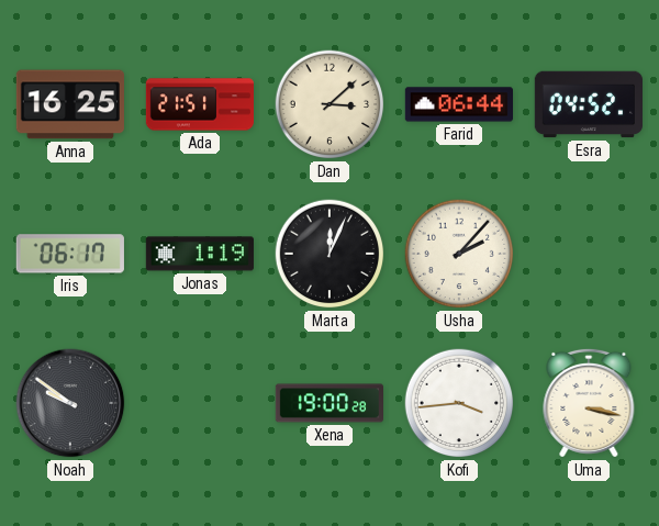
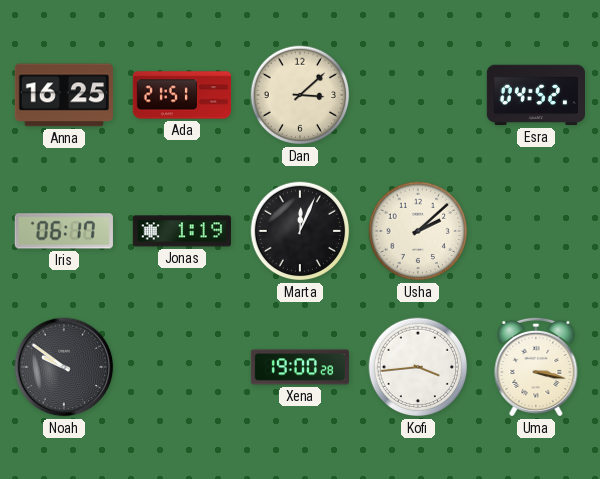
Farid: 06:44 -> none (458, 104)
Usha: 2:07 -> 2:08 (418, 231)
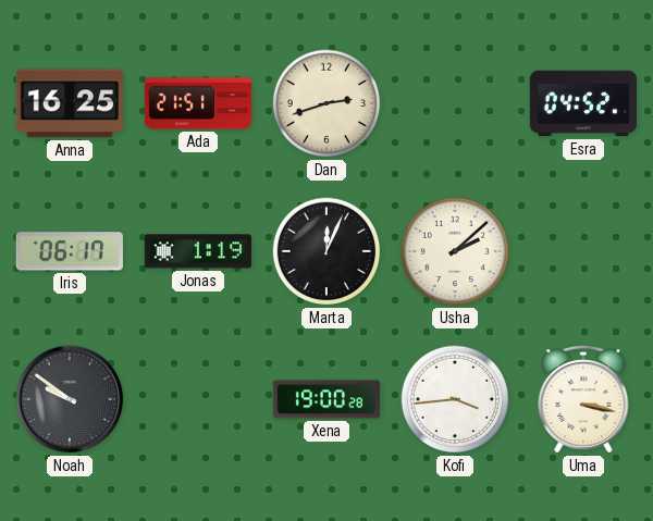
Dan: 3:08 -> 2:42 (326, 103)
